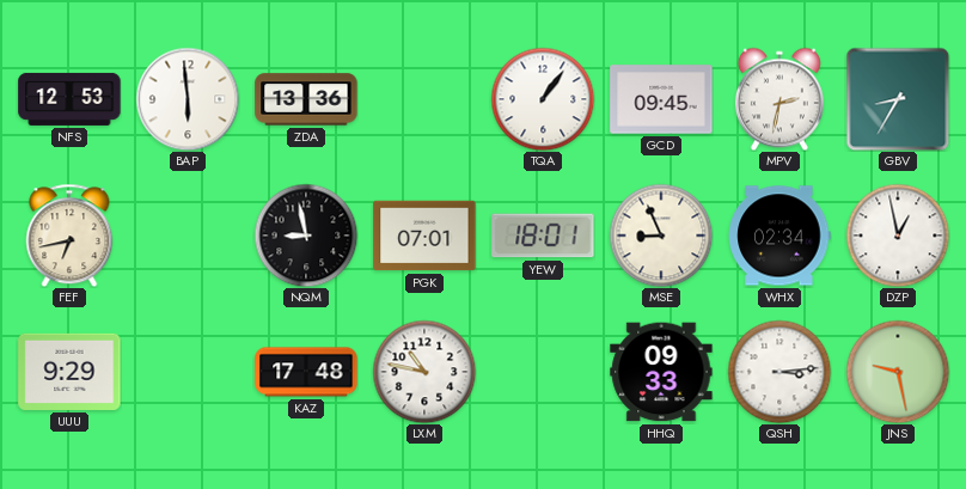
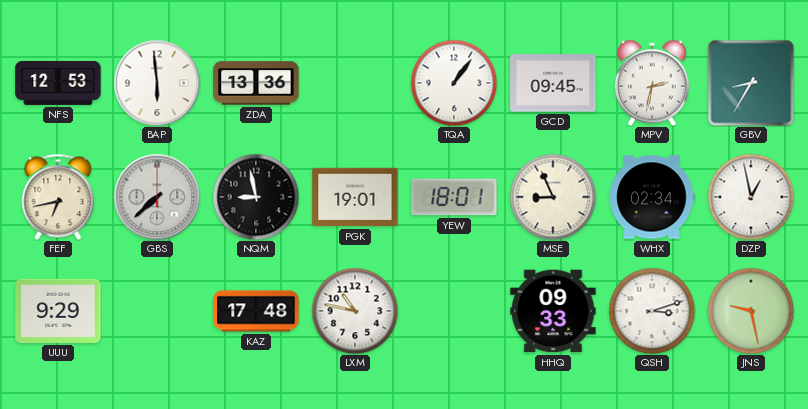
GBS: none -> 7:38 (157, 197)
PGK: 07:01 -> 19:01 (355, 197)
QSH: 3:14 -> 3:12 (652, 311)
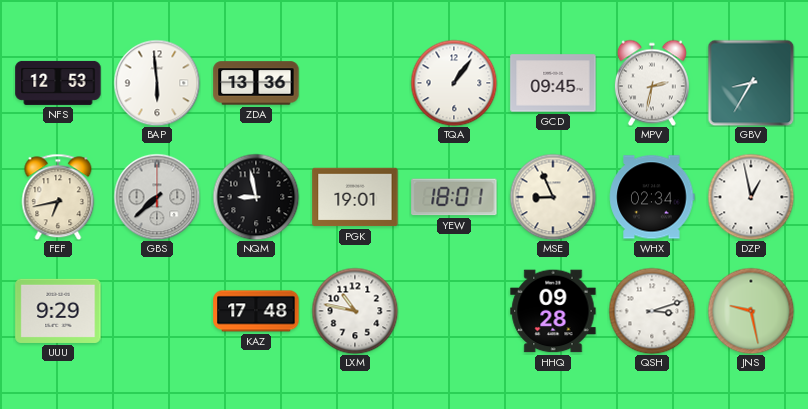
HHQ: 09:33 -> 09:28 (553, 311)
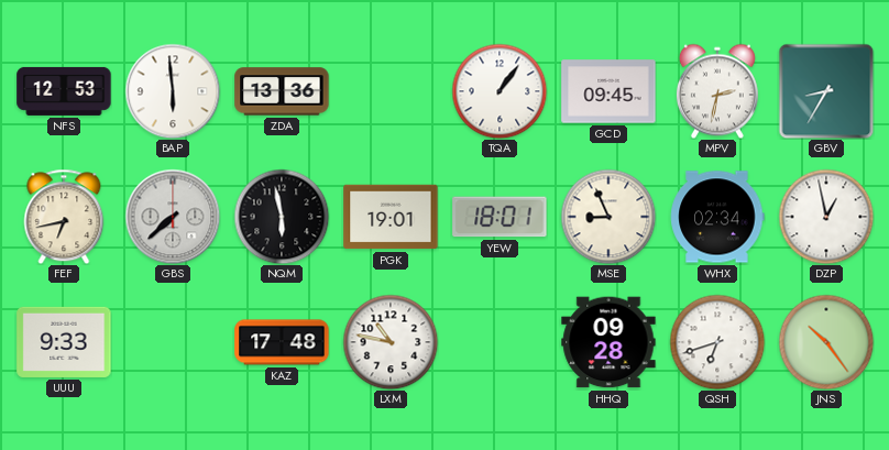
NQM: 8:58 -> 5:58 (282, 217)
UUU: 9:29 -> 9:33 (64, 342)
QSH: 3:12 -> 6:42 (717, 342)
JNS: 9:28 -> 10:24 (826, 342)
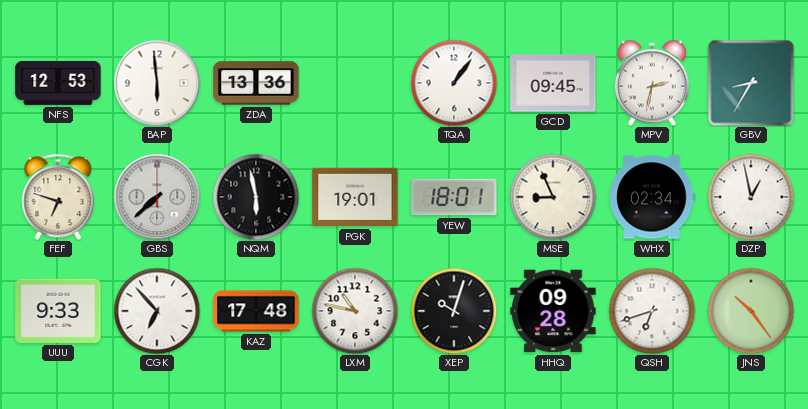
FEF: 6:43 -> 6:48 (58, 197)
CGK: none -> 6:53 (157, 311)
XEP: none -> 10:03 (454, 311)
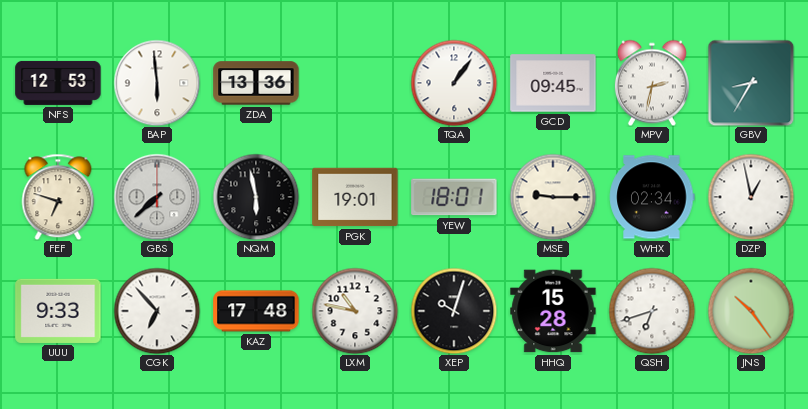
MSE: 8:56 -> 9:15 (553, 197)
HHQ: 09:28 -> 15:28 (553, 311)
